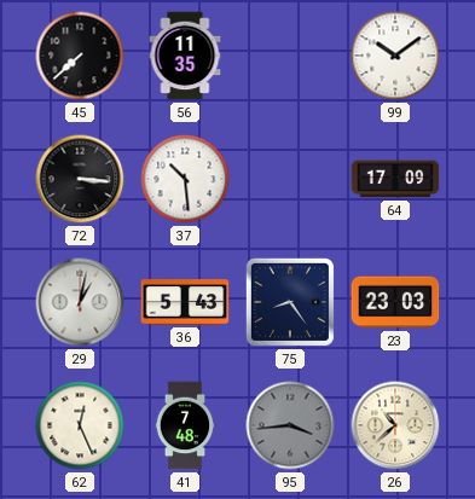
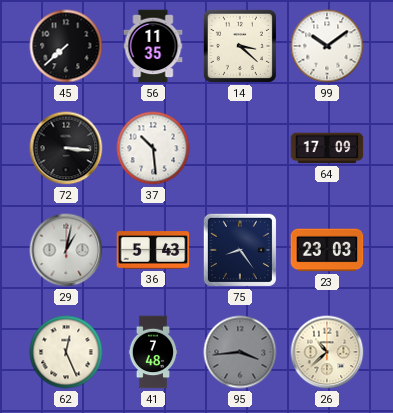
14: none -> 3:22 (240, 46)
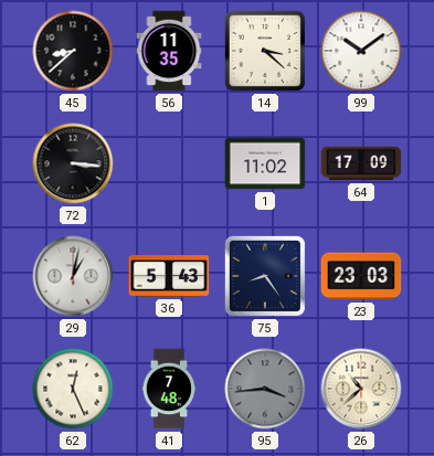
45: 7:38 -> 8:38 (73, 51)
37: 10:29 -> none (153, 148)
1: none -> 11:02 (265, 163)
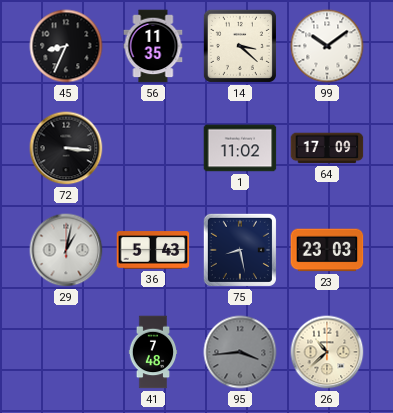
45: 8:38 -> 8:34 (66, 46)
75: 8:24 -> 8:28 (240, 250)
62: 12:26 -> none (73, 389)
